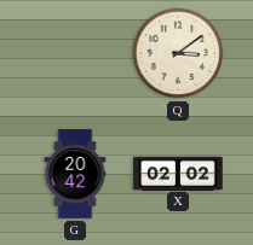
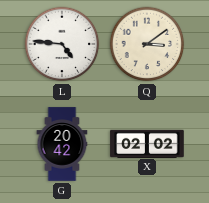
L: none -> 4:46 (62, 44)
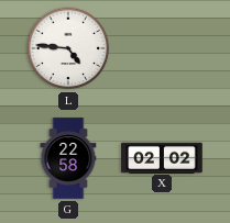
Q: 3:09 -> none (147, 44)
G: 20:42 -> 22:58 (68, 158)
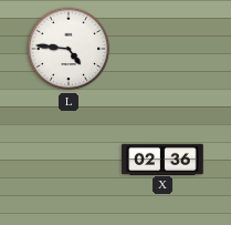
G: 22:58 -> none (68, 158)
X: 02:02 -> 02:36 (162, 158)
